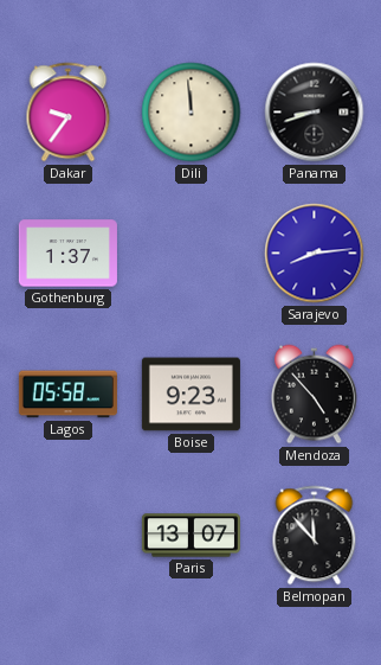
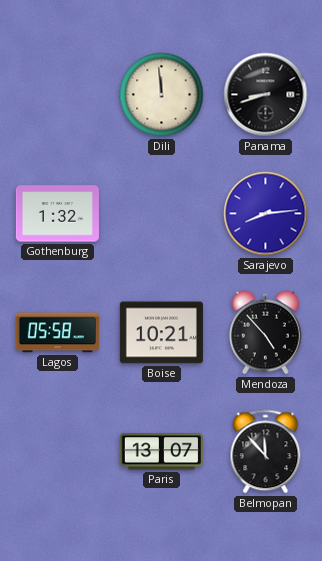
Dakar: 9:36 -> none (69, 113)
Gothenburg: 1:37 -> 1:32 (57, 214)
Boise: 9:23 -> 10:21 (161, 333)
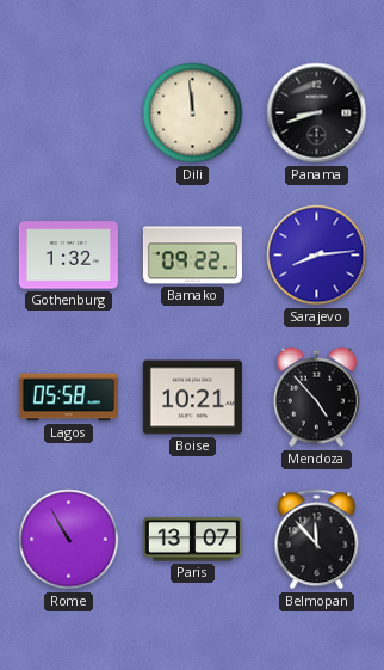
Bamako: none -> 09:22 (192, 256)
Rome: none -> 10:55 (69, 540)
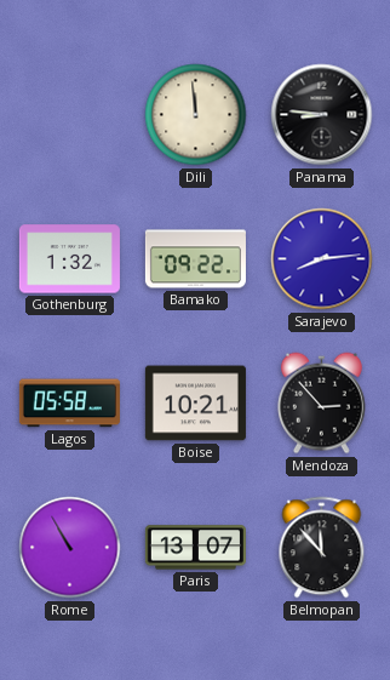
Panama: 8:42 -> 8:46 (322, 115)
Mendoza: 4:53 -> 2:53 (321, 404)
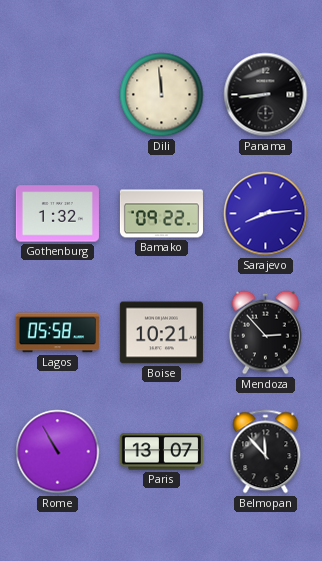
Panama: 8:46 -> 8:44 (266, 95)
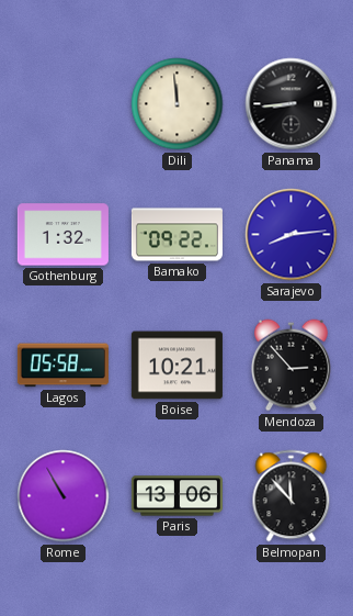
Paris: 13:07 -> 13:06 (176, 496)
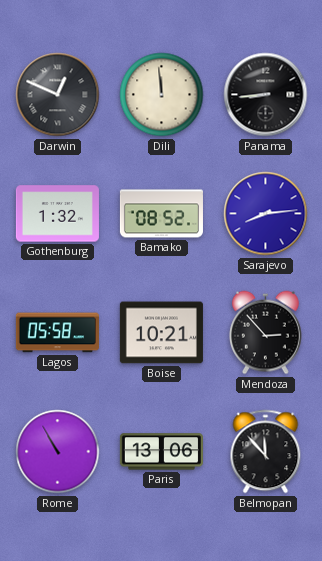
Darwin: none -> 12:49 (58, 95)
Bamako: 09:22 -> 08:52 (161, 214)
